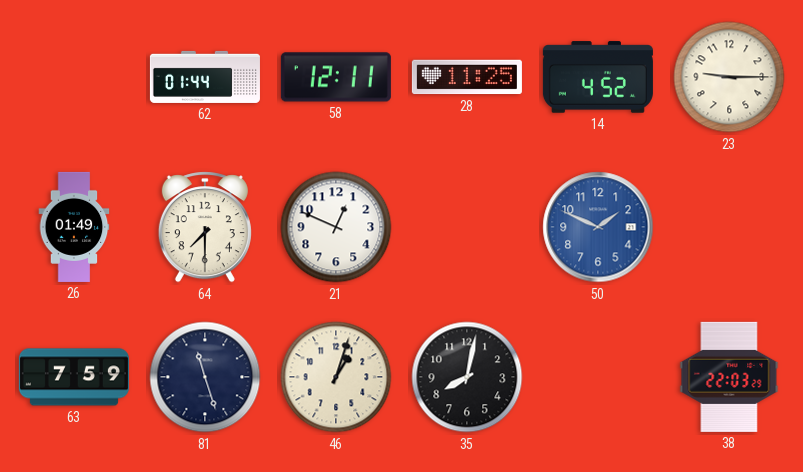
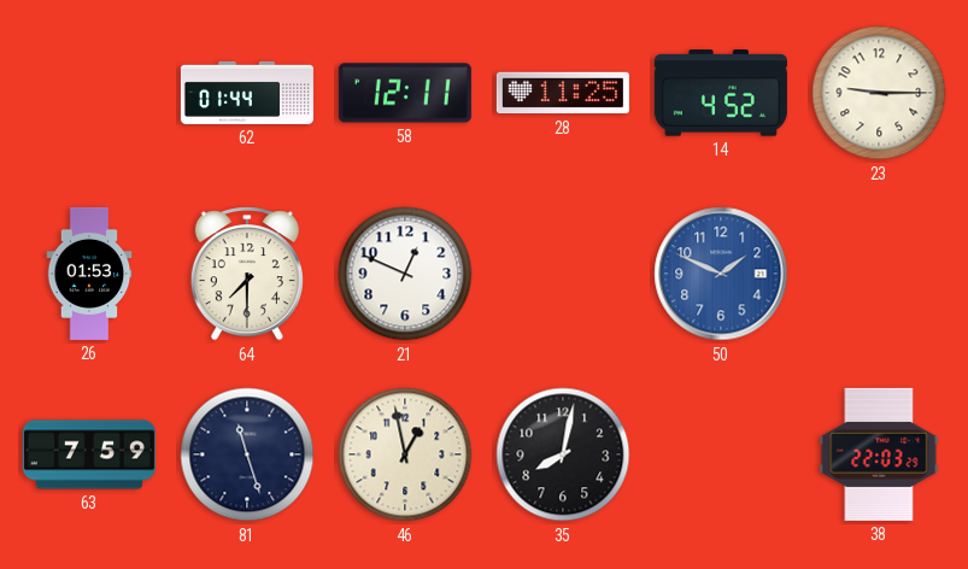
26: 01:49 -> 01:53 (89, 274)
46: 1:03 -> 12:58 (405, 454)
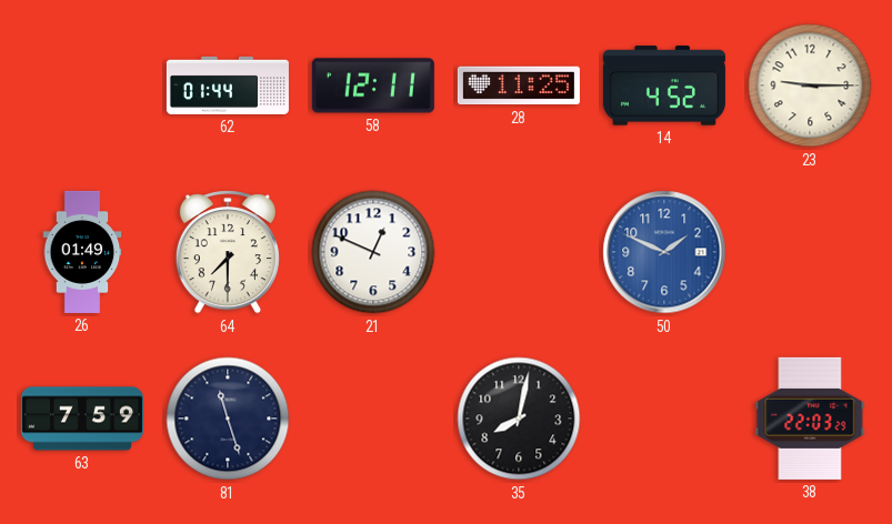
26: 01:53 -> 01:49 (82, 252)
46: 12:58 -> none (405, 454)
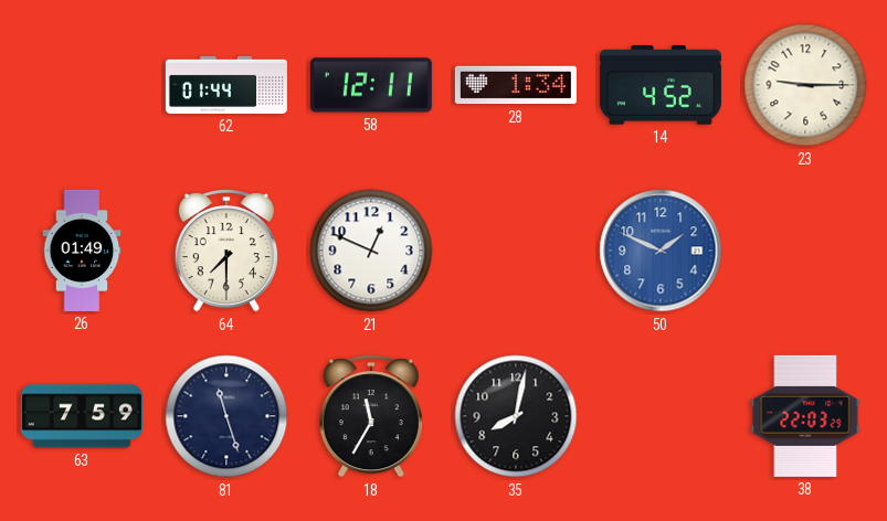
28: 11:25 -> 1:34 (516, 85)
18: none -> 11:35 (371, 416)
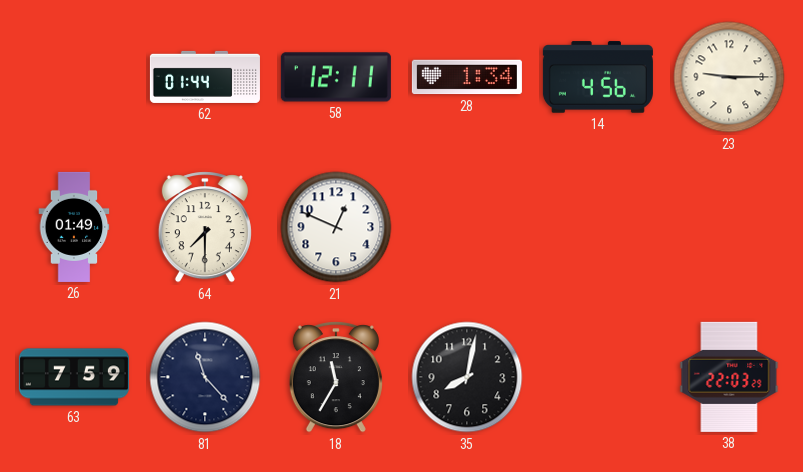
14: 4:52 -> 4:56 (598, 77)
50: 1:49 -> none (661, 251)
81: 11:27 -> 11:23 (205, 377)
